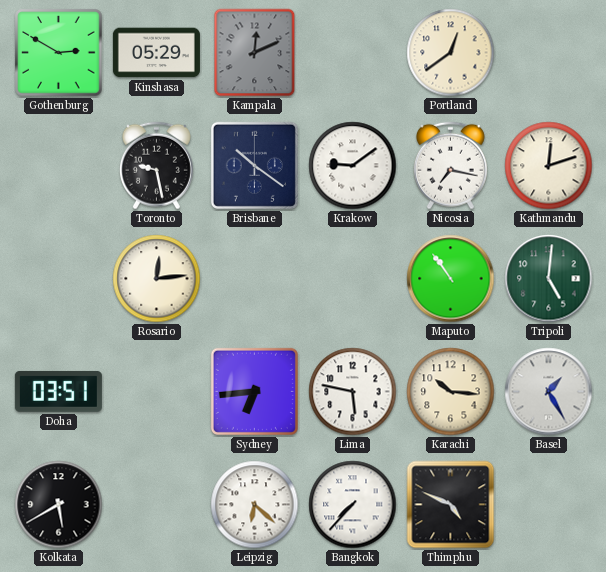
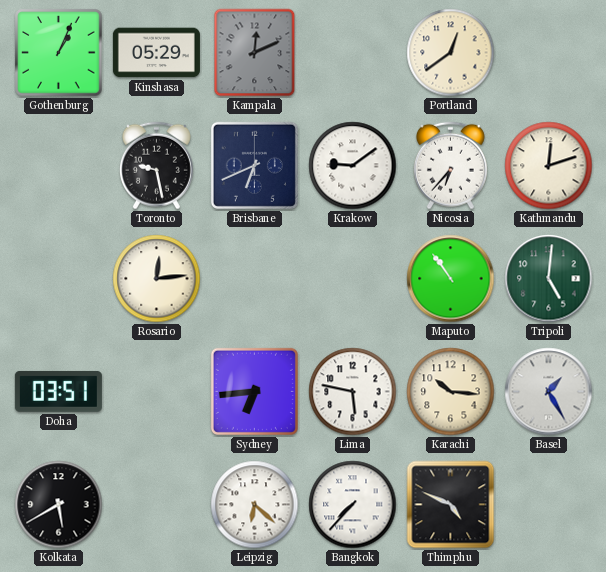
Gothenburg: 2:50 -> 1:04 (59, 53)
Brisbane: 10:21 -> 6:41 (254, 165)
Nicosia: 7:17 -> 6:37 (450, 166)
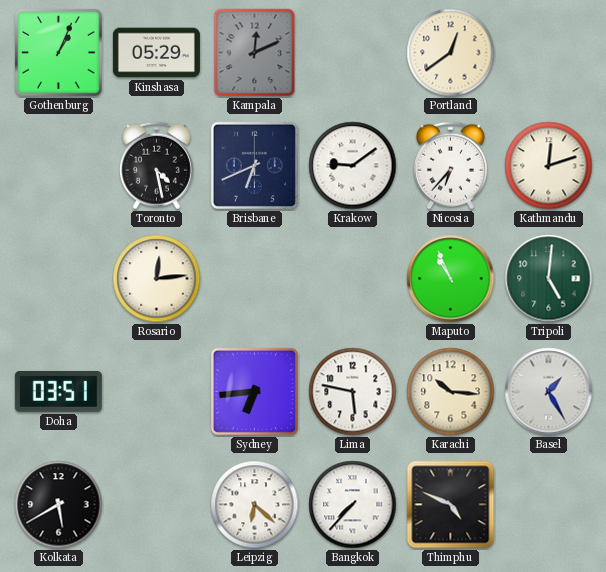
Toronto: 9:28 -> 4:28 (156, 166)
Maputo: 10:54 -> 10:56 (451, 279)
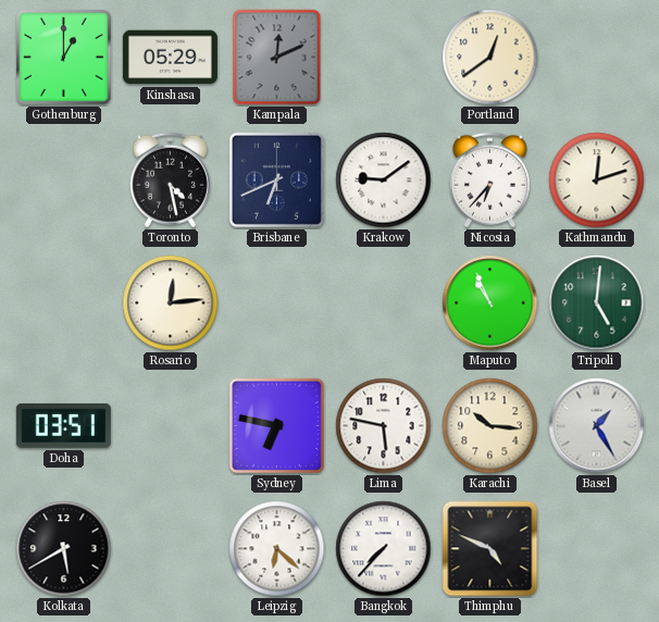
Gothenburg: 1:04 -> 1:00 (64, 58)
Sydney: 6:44 -> 6:47 (276, 425)
